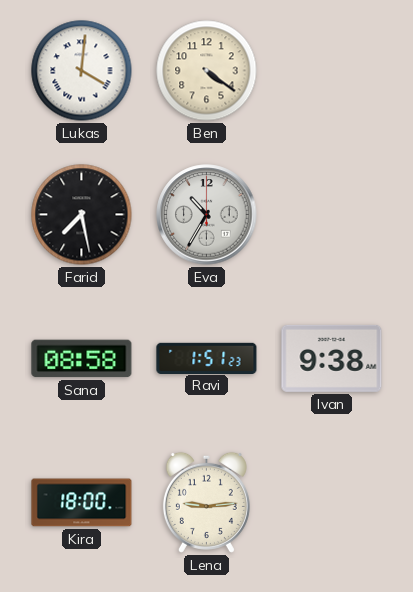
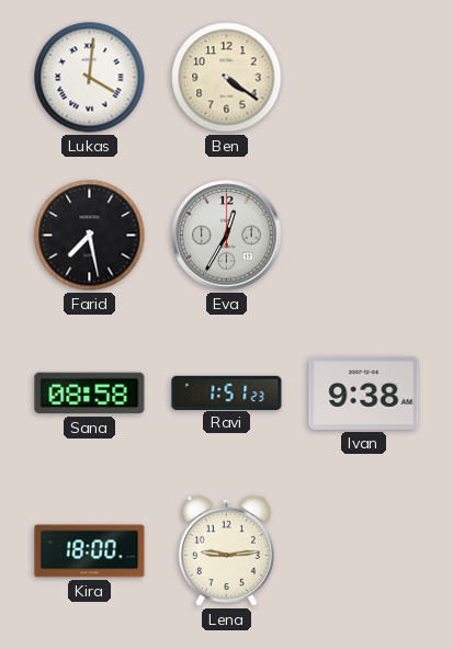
Eva: 10:35 -> 12:35 (227, 236)
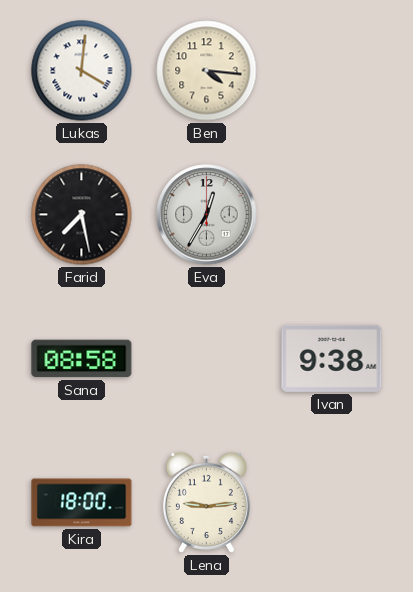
Ben: 4:21 -> 4:16 (207, 71)
Ravi: 1:51 -> none (227, 392)
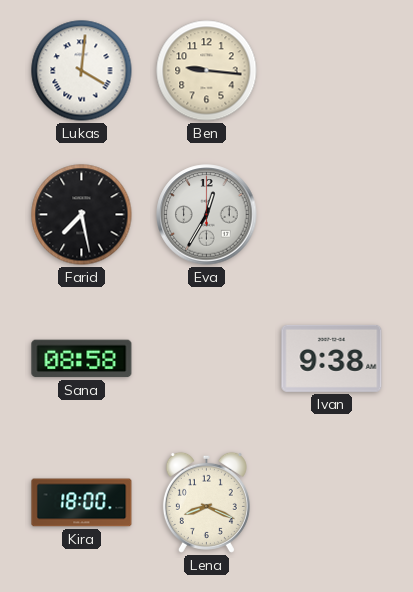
Ben: 4:16 -> 9:16 (207, 71)
Lena: 9:14 -> 8:19 (206, 502)
